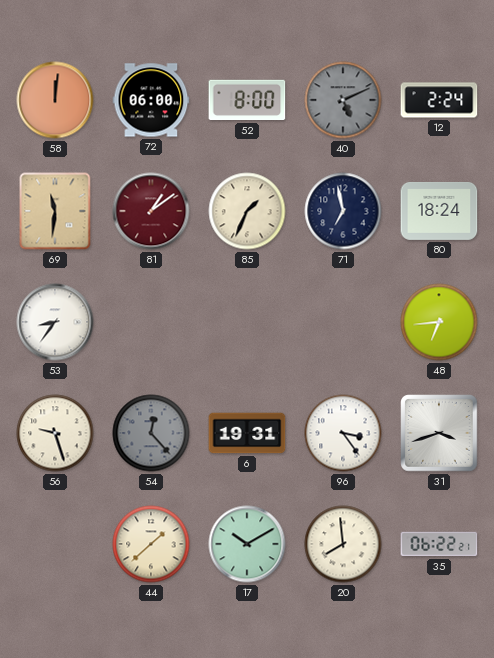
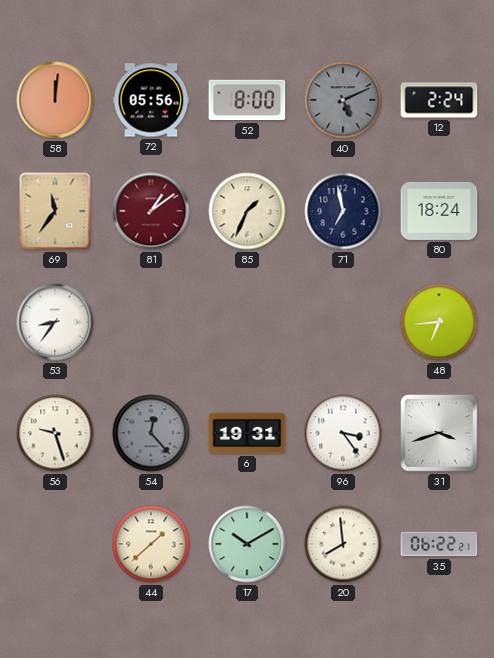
72: 06:00 -> 05:56 (151, 100)
69: 11:31 -> 11:36 (55, 211)
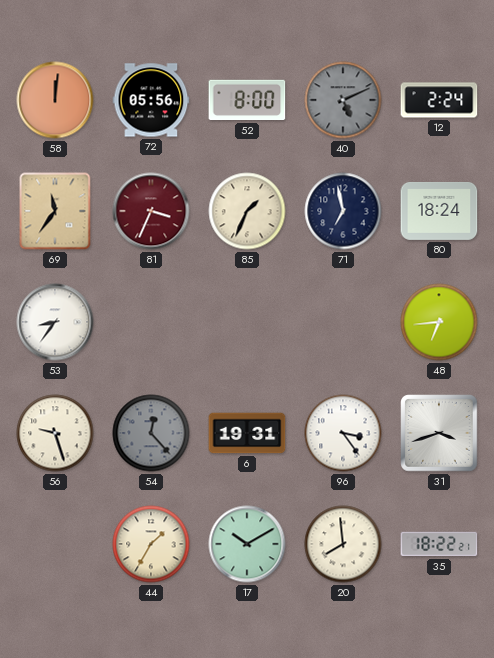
81: 1:09 -> 3:34 (151, 211)
44: 1:38 -> 1:35 (151, 544)
35: 06:22 -> 18:22 (439, 544)
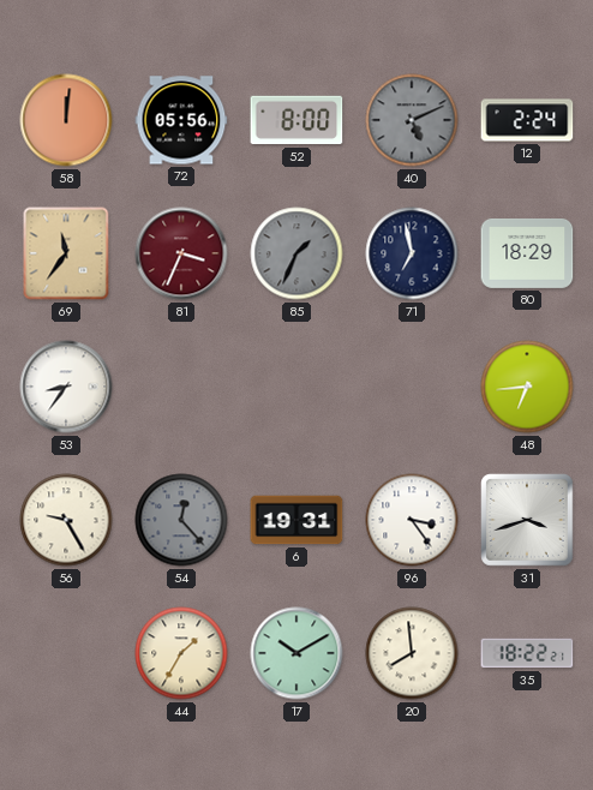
85 dial: cream -> grey (296, 253)
80: 18:24 -> 18:29 (527, 253)
56: 9:27 -> 9:25 (66, 520)
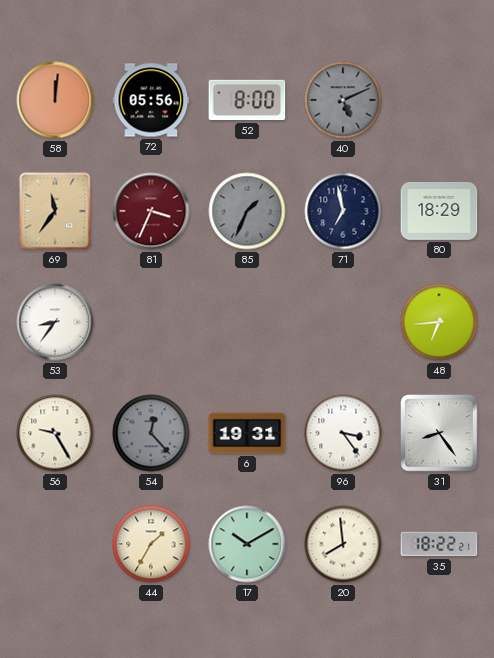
12: 2:24 -> none (527, 120)
31: 3:42 -> 8:24 (439, 433)
